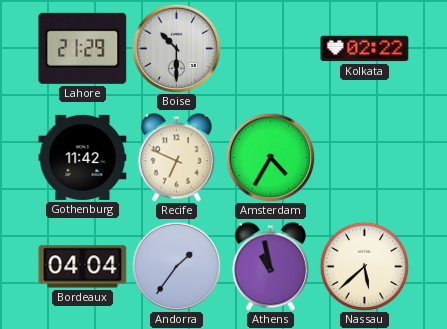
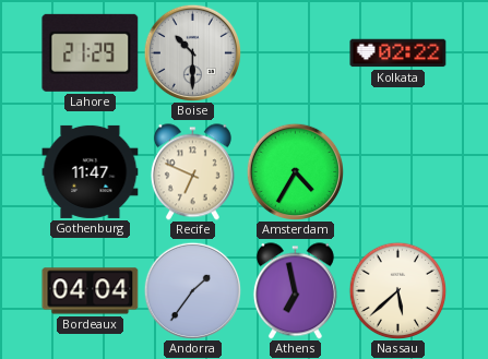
Gothenburg: 11:42 -> 11:47 (91, 171)
Athens: 10:58 -> 6:58 (295, 291)
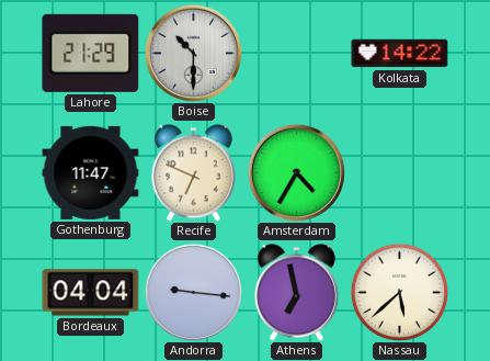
Kolkata: 02:22 -> 14:22 (400, 54)
Andorra: 1:36 -> 9:16 (193, 292)
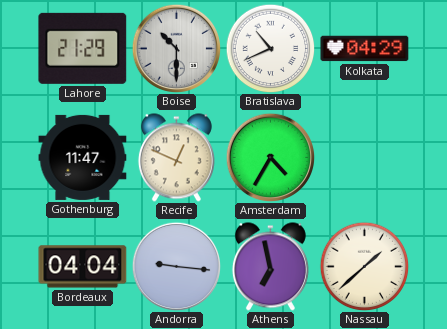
Bratislava: none -> 10:41 (270, 48)
Kolkata: 14:22 -> 04:29 (365, 49)
Recife: 6:49 -> 12:49 (176, 158)
Nassau: 5:38 -> 1:38 (364, 266)
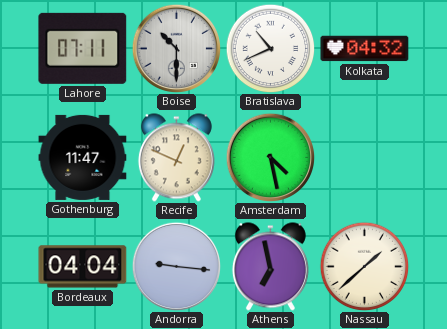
Lahore: 21:29 -> 07:11 (83, 48)
Kolkata: 04:29 -> 04:32 (365, 49)
Amsterdam: 4:35 -> 4:28 (270, 157)
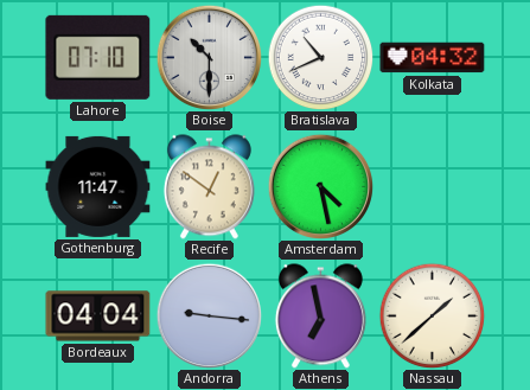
Lahore: 07:11 -> 07:10 (98, 57)
Recife: 12:49 -> 12:51 (209, 187)
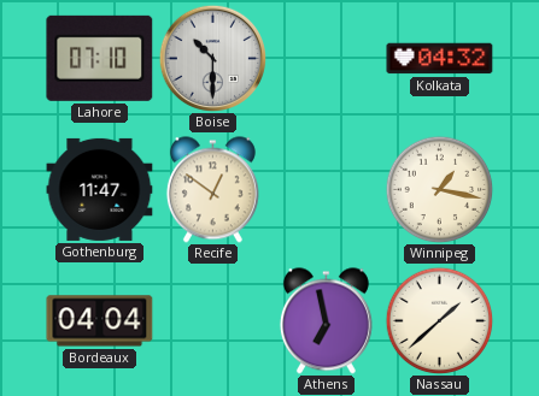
Bratislava: 10:41 -> none (320, 57)
Amsterdam: 4:28 -> none (320, 186)
Winnipeg: none -> 1:17 (439, 189)
Andorra: 9:16 -> none (209, 315)
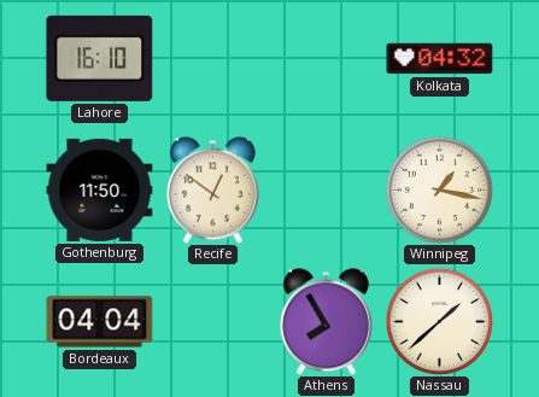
Lahore: 07:10 -> 16:10 (100, 58)
Boise: 10:30 -> none (212, 58)
Gothenburg: 11:47 -> 11:50 (100, 189)
Athens: 6:58 -> 7:55 (326, 322)
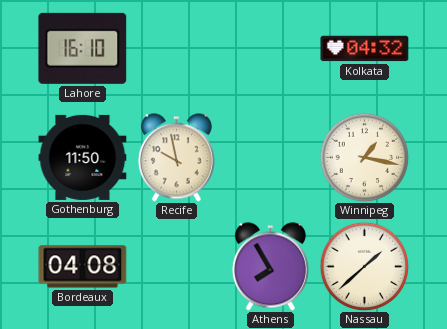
Recife: 12:51 -> 9:58 (176, 158)
Bordeaux: 04:04 -> 04:08 (83, 267)
